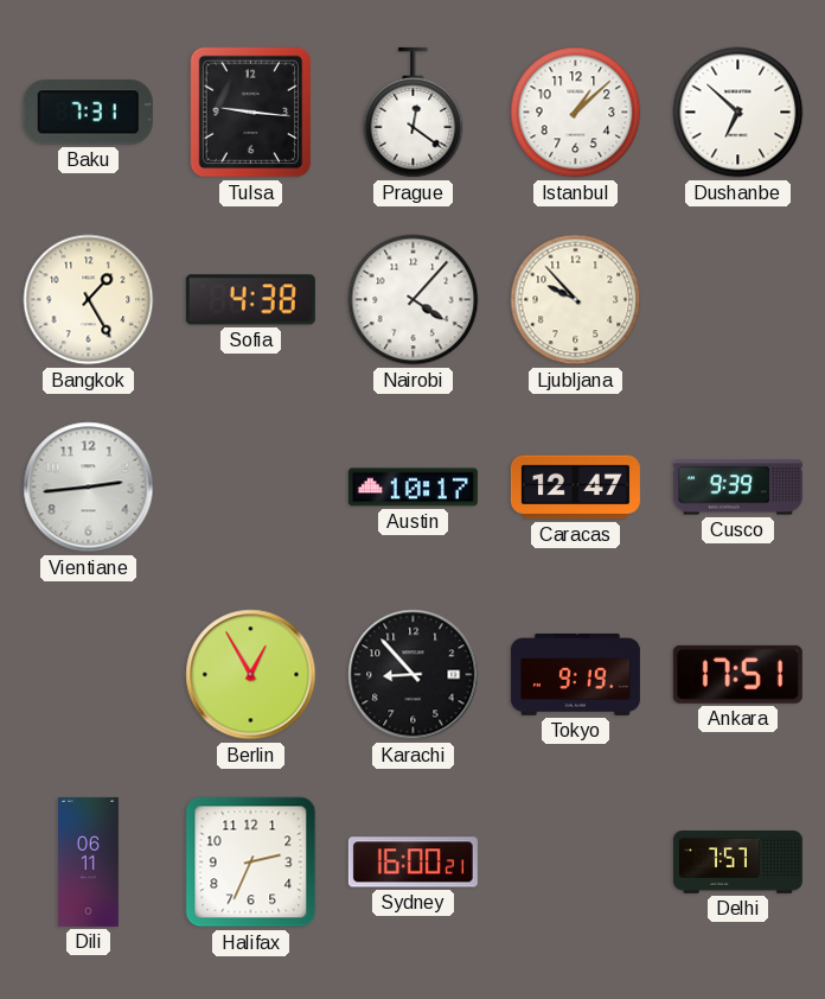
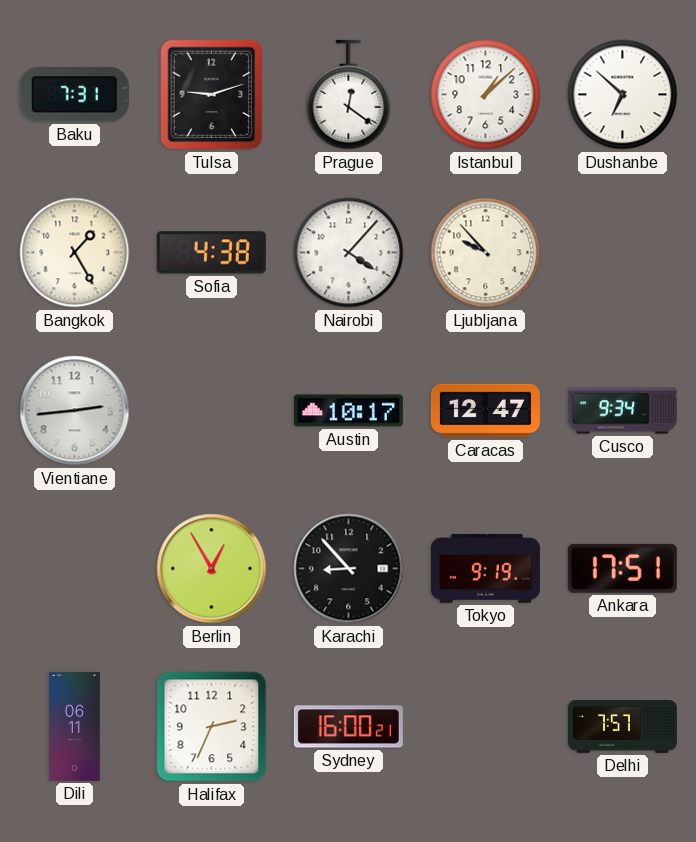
Tulsa: 9:16 -> 9:12 (212, 95)
Cusco: 9:39 -> 9:34 (622, 411)
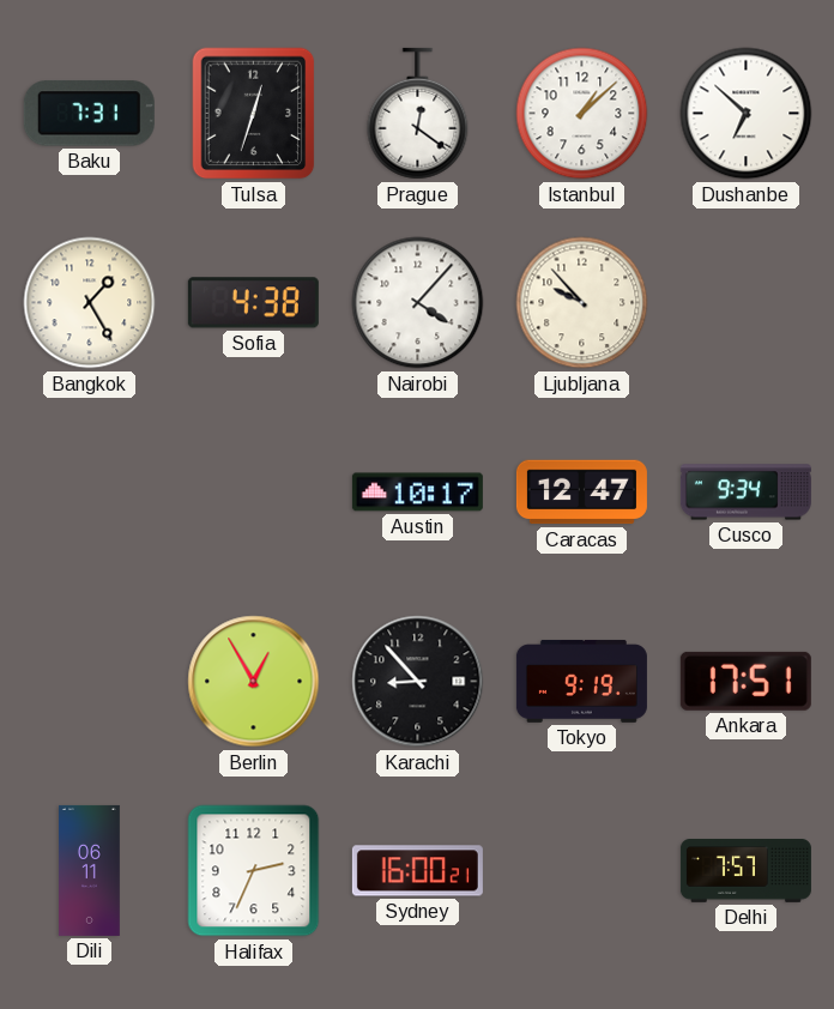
Tulsa: 9:12 -> 12:33 (254, 114)
Vientiane: 2:44 -> none (75, 411)
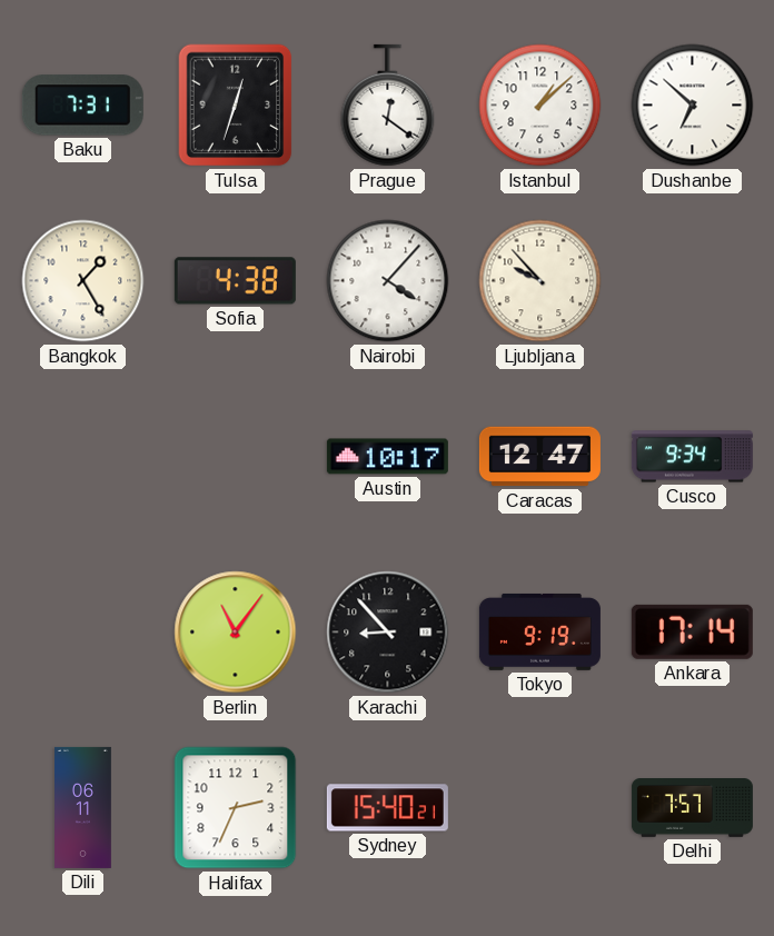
Berlin: 12:55 -> 11:06 (236, 633)
Ankara: 17:51 -> 17:14 (692, 631)
Sydney: 16:00 -> 15:40 (387, 808)
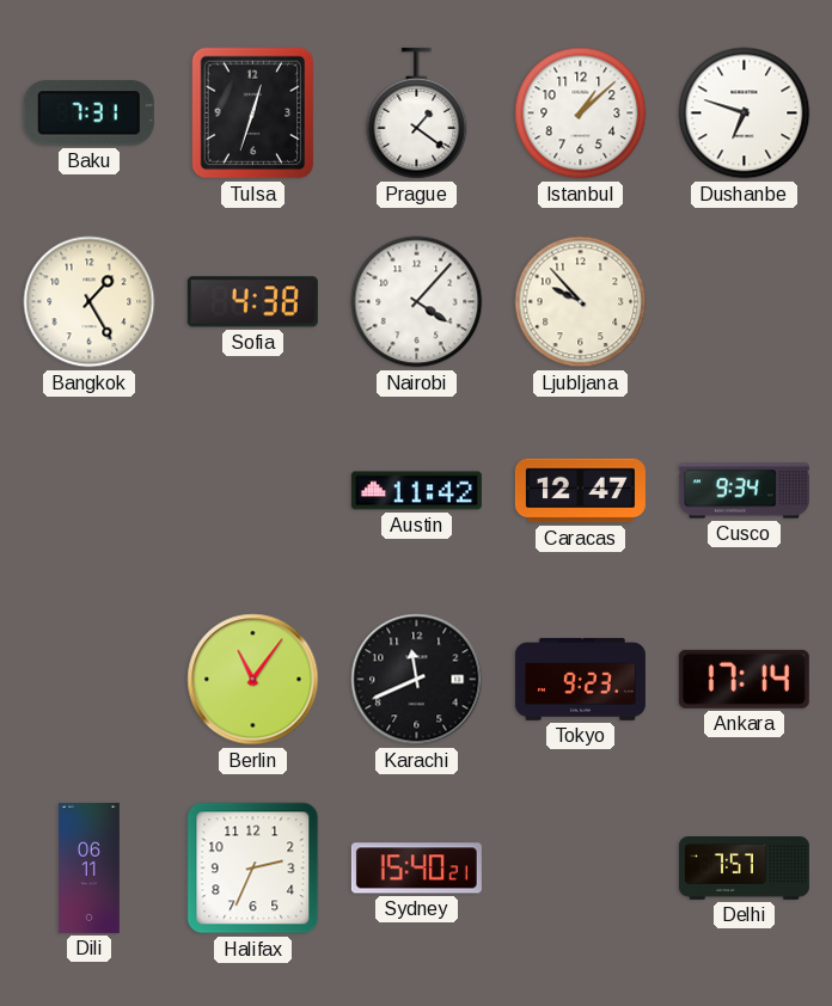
Prague: 12:21 -> 1:21 (417, 114)
Dushanbe: 6:52 -> 6:48 (745, 114)
Austin: 10:17 -> 11:42 (416, 491)
Karachi: 8:53 -> 11:41 (417, 680)
Tokyo: 9:19 -> 9:23 (580, 679)
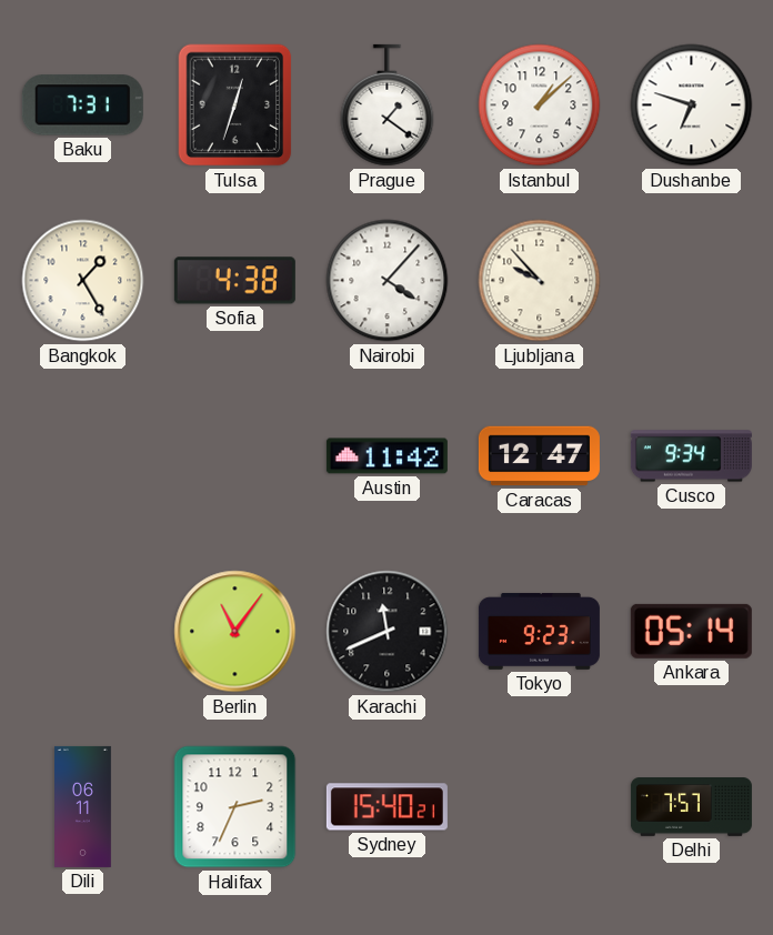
Ankara: 17:14 -> 05:14 (691, 631)
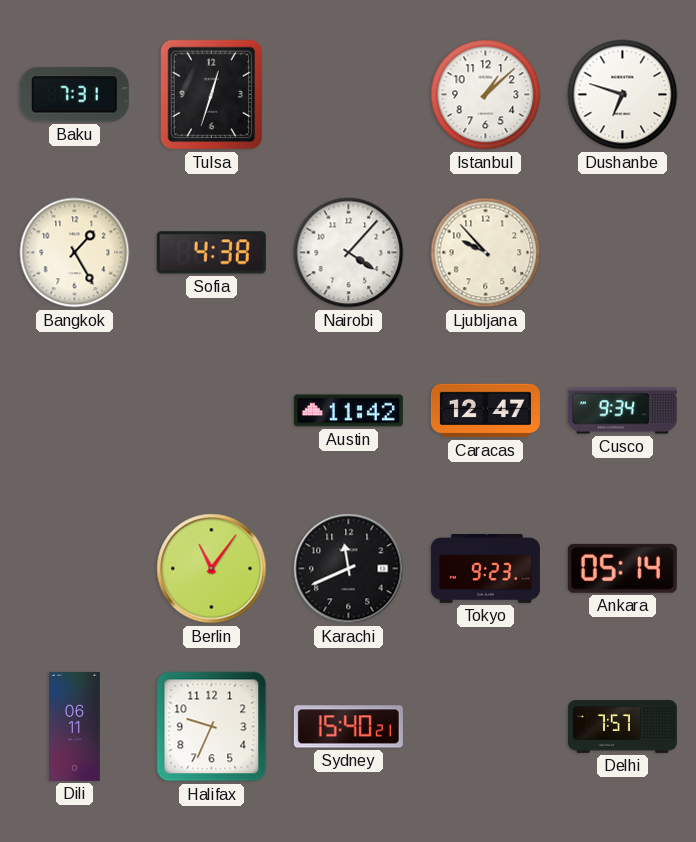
Prague: 1:21 -> none (388, 105)
Halifax: 2:34 -> 9:34 (212, 727)
